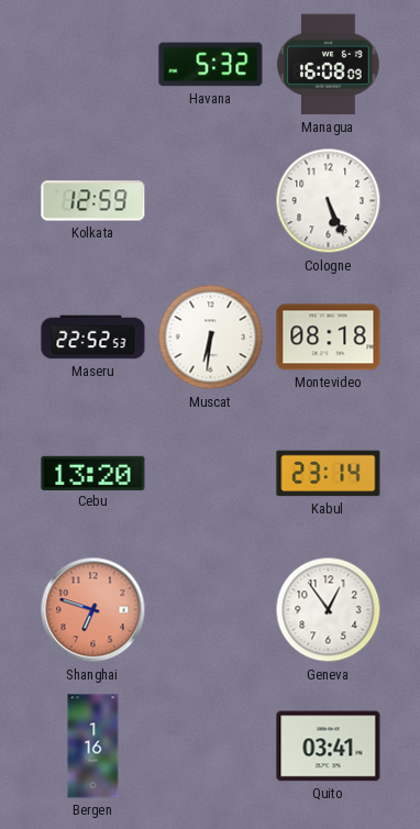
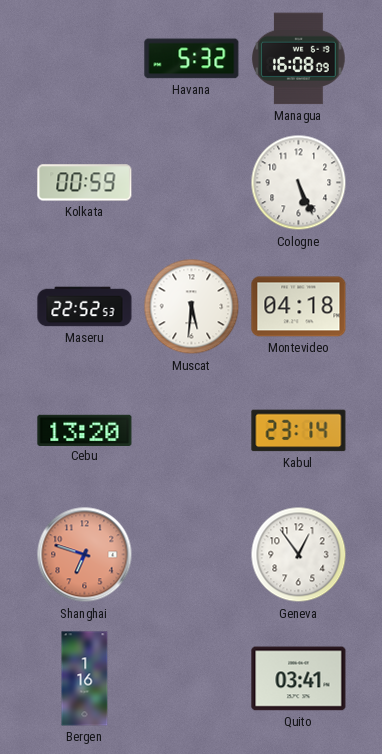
Kolkata: 12:59 -> 00:59 (85, 183)
Muscat: 6:31 -> 5:31 (192, 307)
Montevideo: 08:18 -> 04:18 (299, 307)
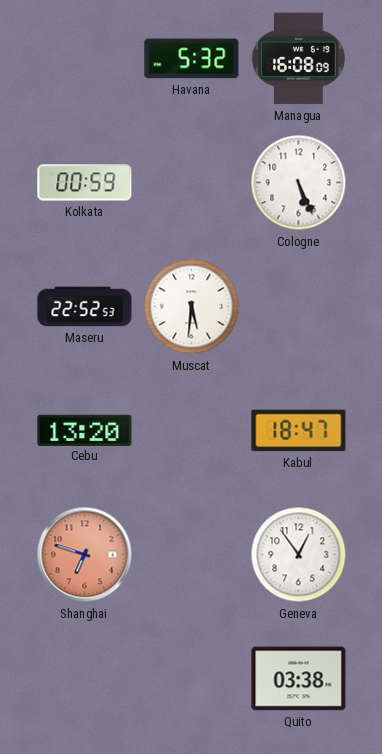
Montevideo: 04:18 -> none (299, 307)
Kabul: 23:14 -> 18:47 (299, 431)
Bergen: 1:16 -> none (85, 679)
Quito: 03:41 -> 03:38 (299, 679)
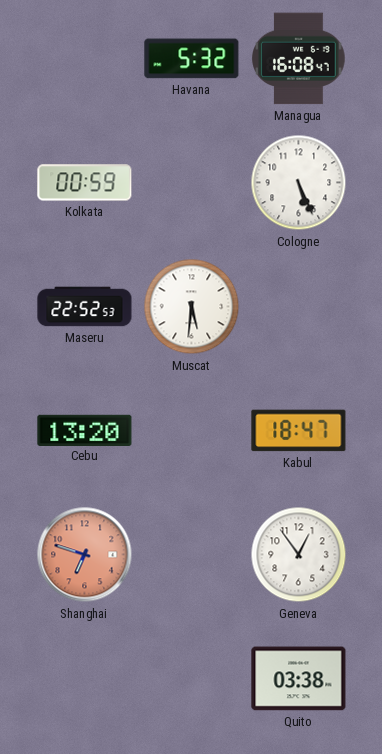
Managua: 16:08:09 -> 16:08:47 (299, 59)
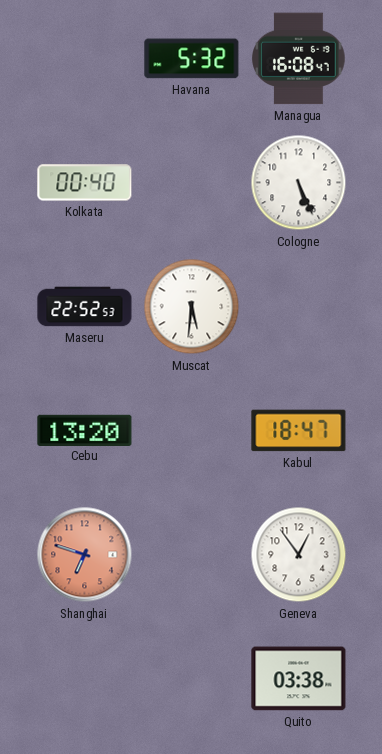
Kolkata: 00:59 -> 00:40 (85, 183)
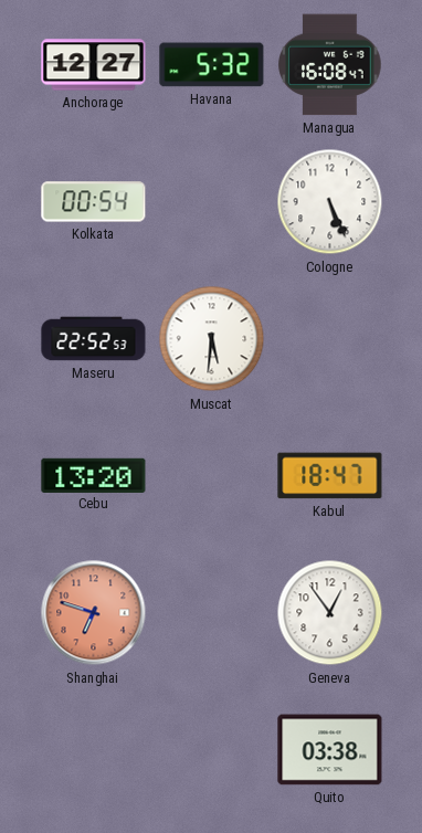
Anchorage: none -> 12:27 (94, 65)
Kolkata: 00:40 -> 00:54 (94, 202)
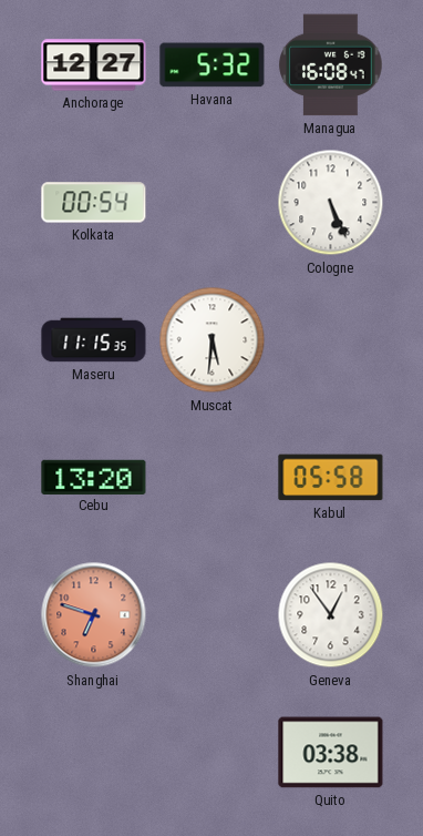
Maseru: 22:52 -> 11:15 (94, 340)
Kabul: 18:47 -> 05:58 (331, 478)
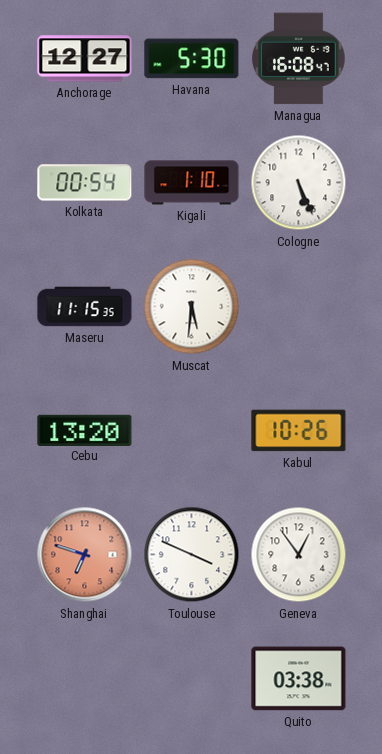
Havana: 5:32 -> 5:30 (192, 59)
Kigali: none -> 1:10 (192, 183)
Kabul: 05:58 -> 10:26 (299, 431)
Toulouse: none -> 3:49 (192, 555)
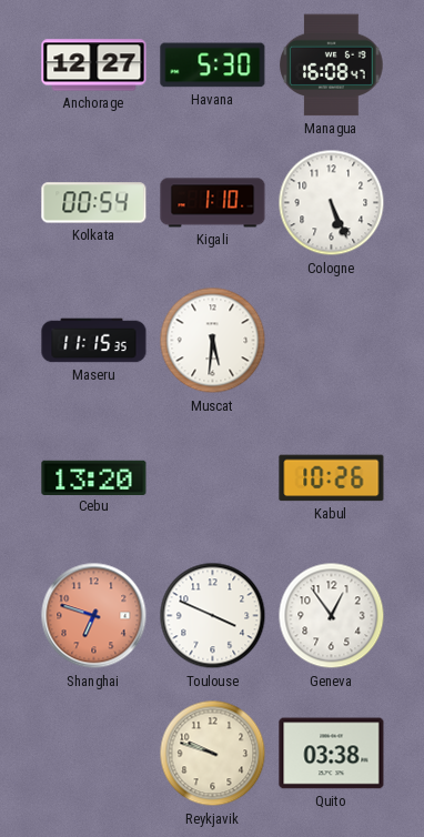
Reykjavik: none -> 9:48 (213, 754)
